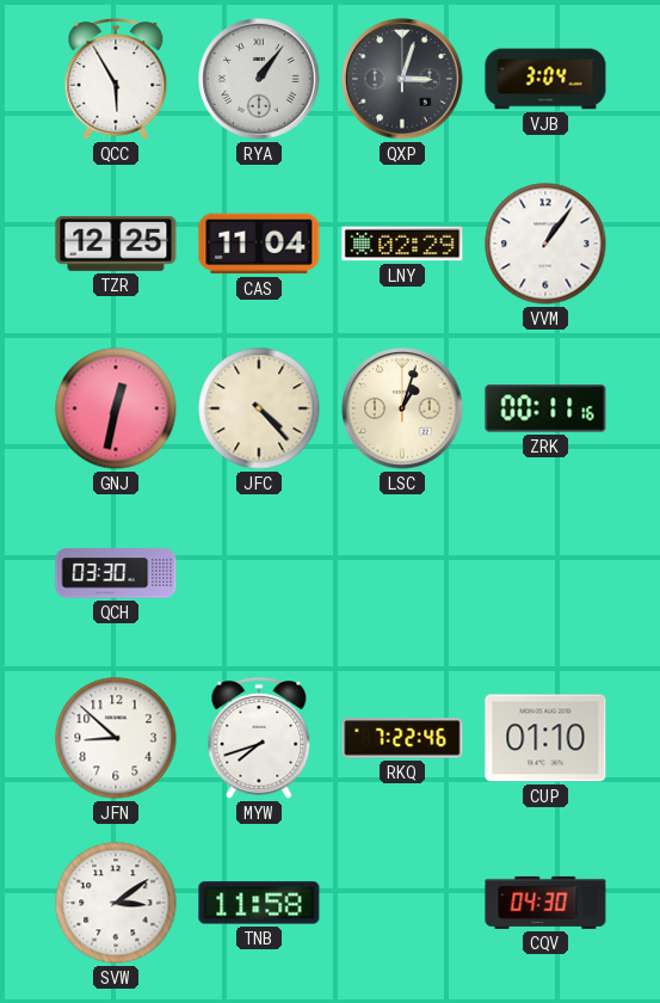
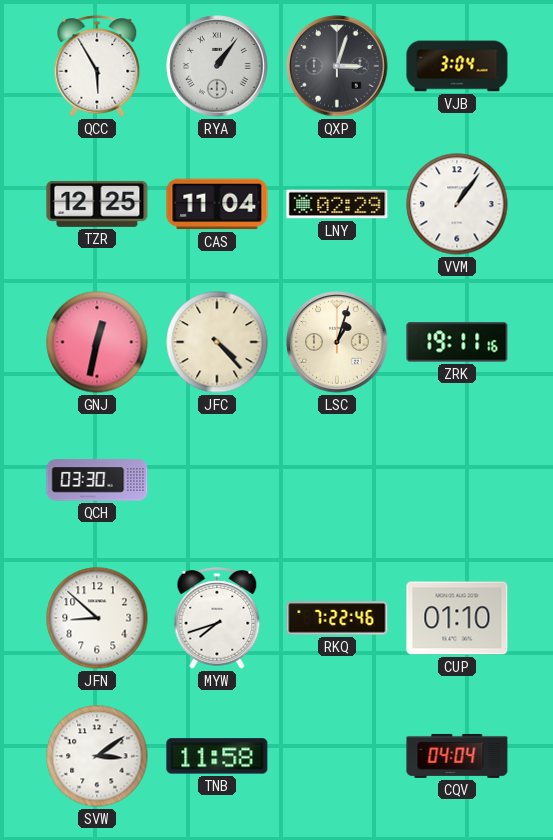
ZRK: 00:11 -> 19:11 (457, 342)
CQV: 04:30 -> 04:04 (457, 756)
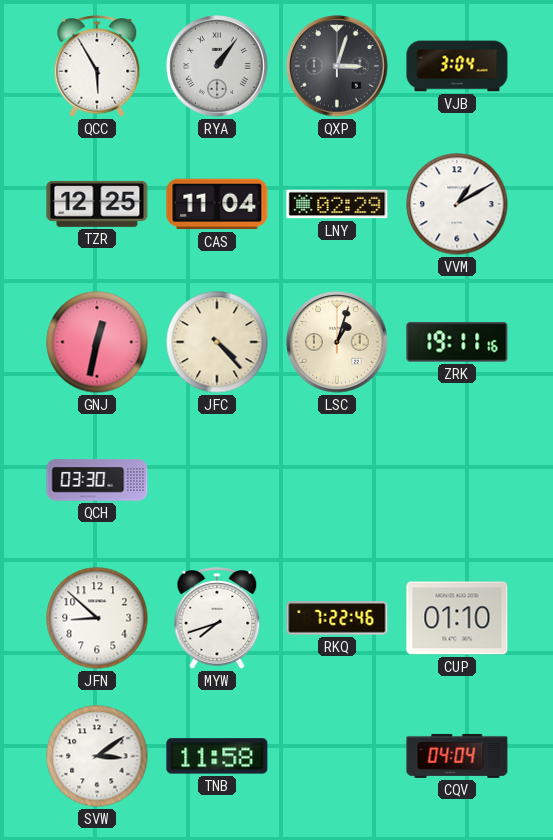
VVM: 1:06 -> 1:10 (457, 204)
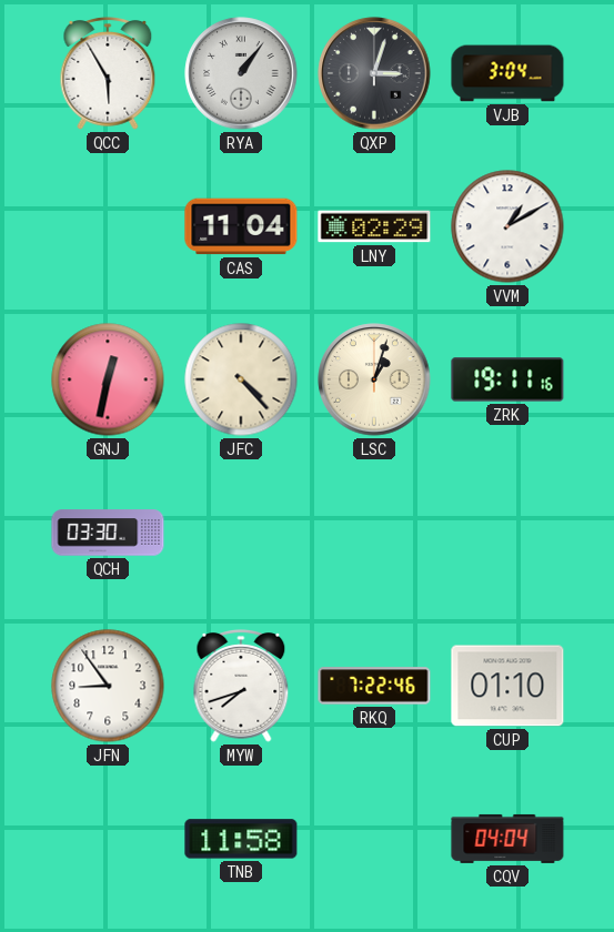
TZR: 12:25 -> none (97, 204)
JFN: 8:52 -> 8:54 (108, 686)
SVW: 3:09 -> none (97, 756)
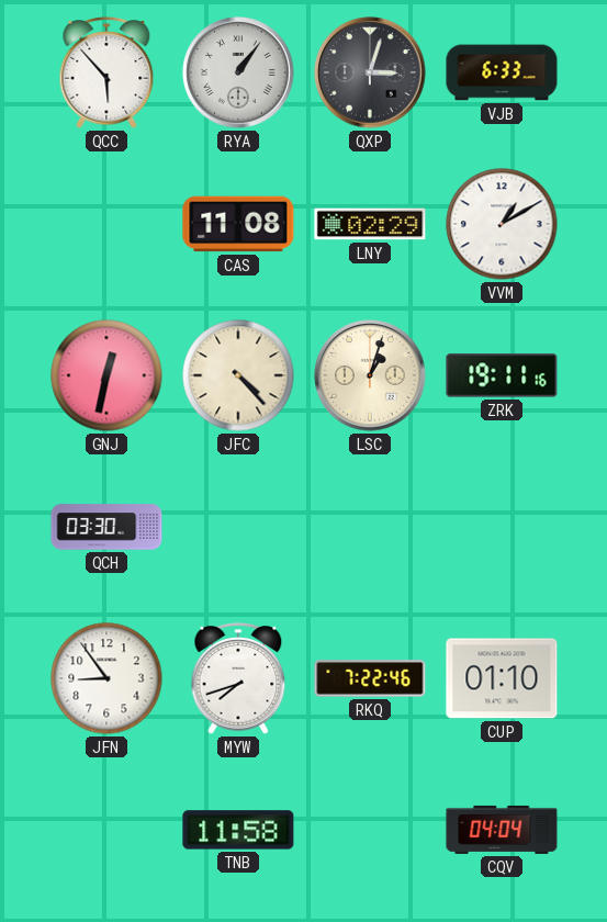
QCC: 5:55 -> 5:53 (106, 74)
VJB: 3:04 -> 6:33 (502, 72)
CAS: 11:04 -> 11:08 (238, 224)
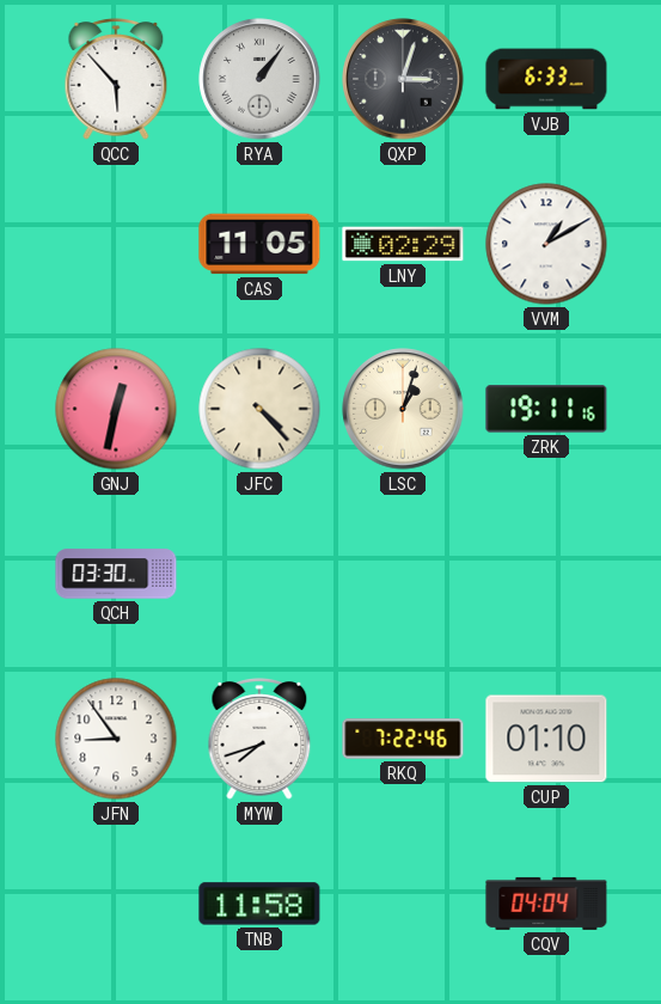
CAS: 11:08 -> 11:05 (259, 244)
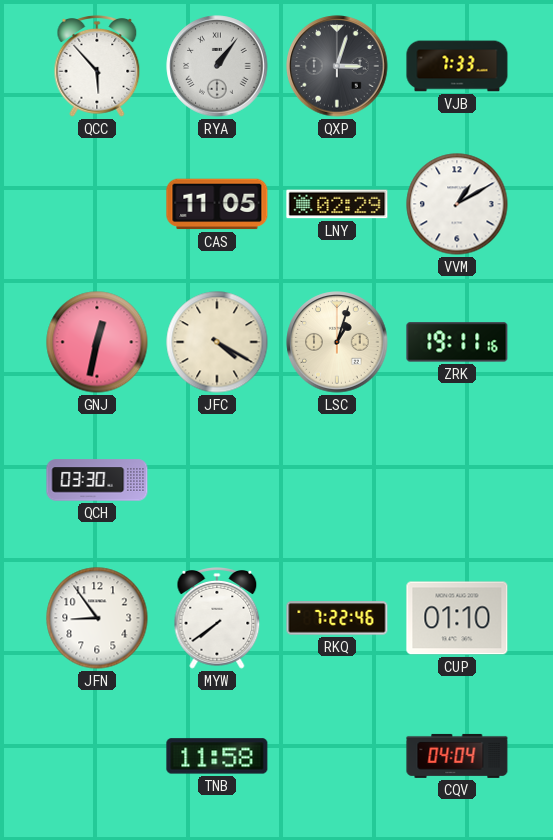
VJB: 6:33 -> 7:33 (457, 66)
JFC: 4:23 -> 4:20 (217, 342)
MYW: 7:42 -> 7:39 (217, 619)
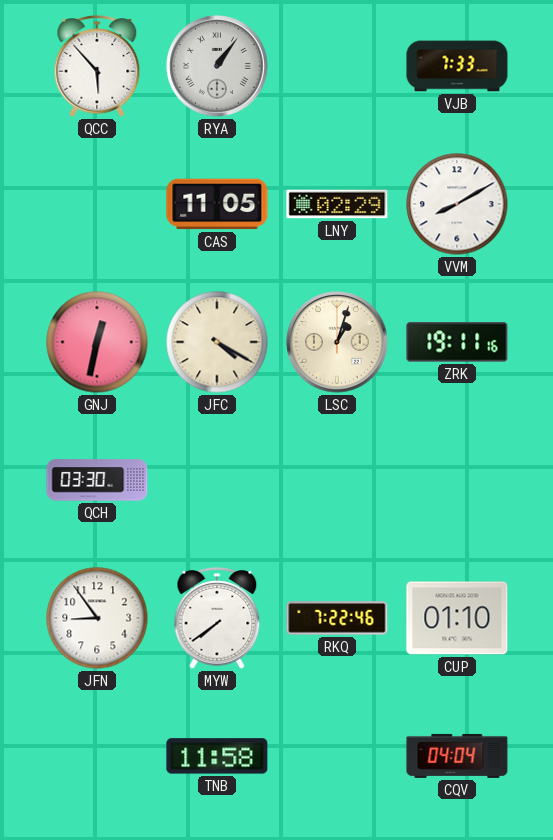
QXP: 3:03 -> none (337, 66)
VVM: 1:10 -> 8:10 (457, 204)
